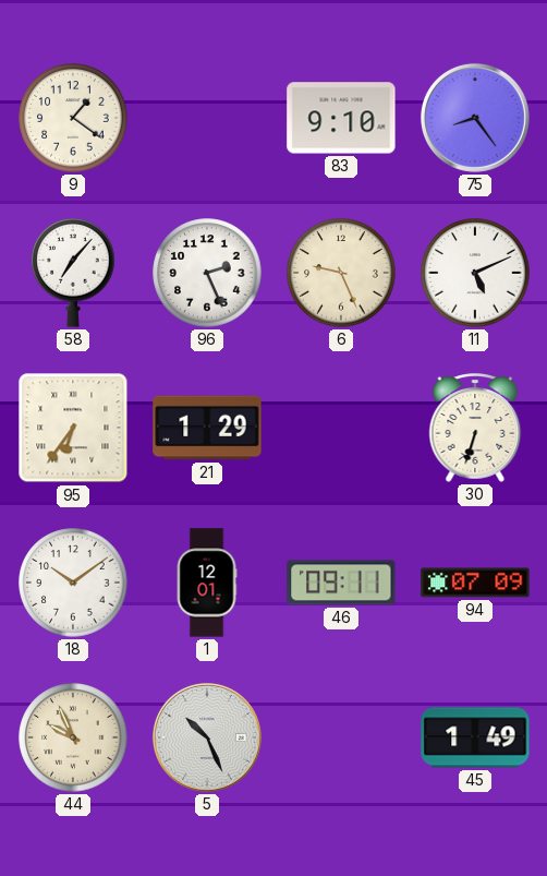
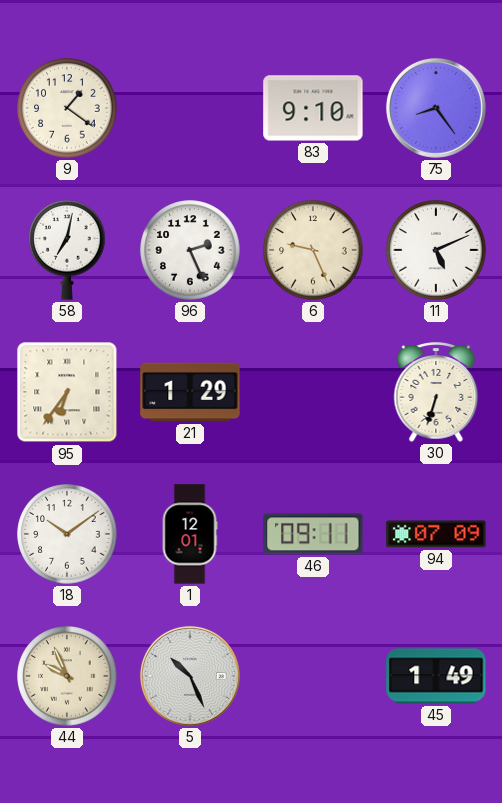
58: 7:07 -> 7:02 (67, 250)
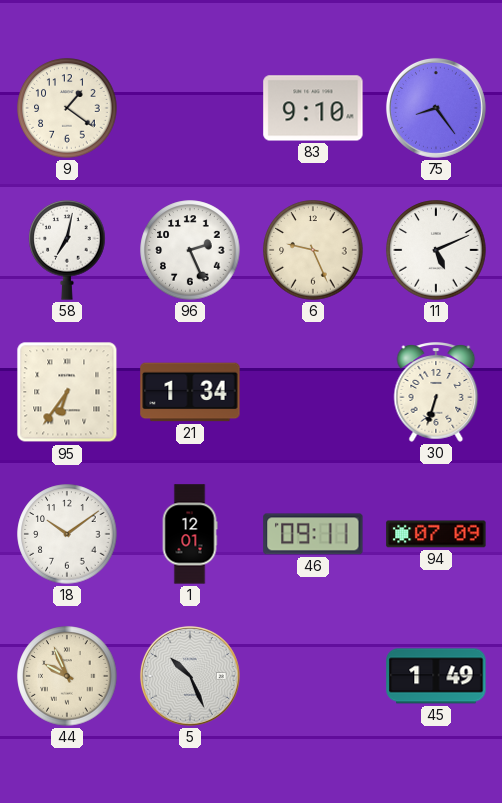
21: 1:29 -> 1:34 (190, 392)
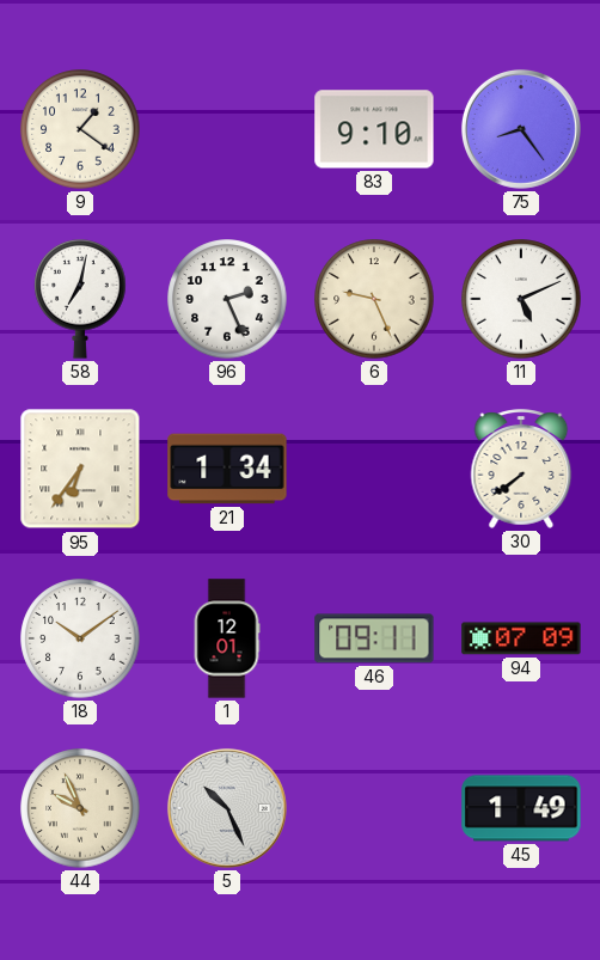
30: 6:33 -> 7:39 (521, 469)
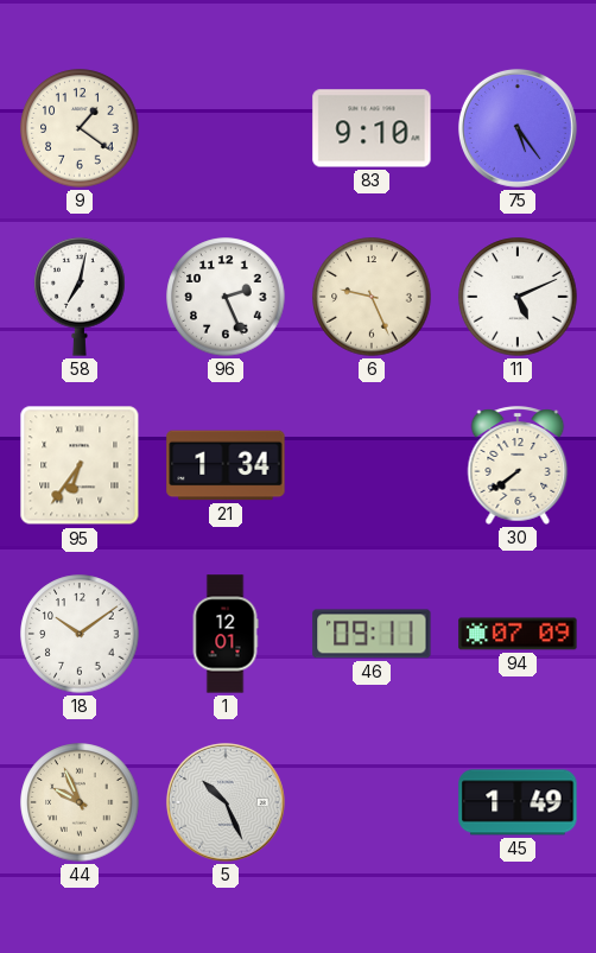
75: 8:24 -> 5:24 (518, 128)
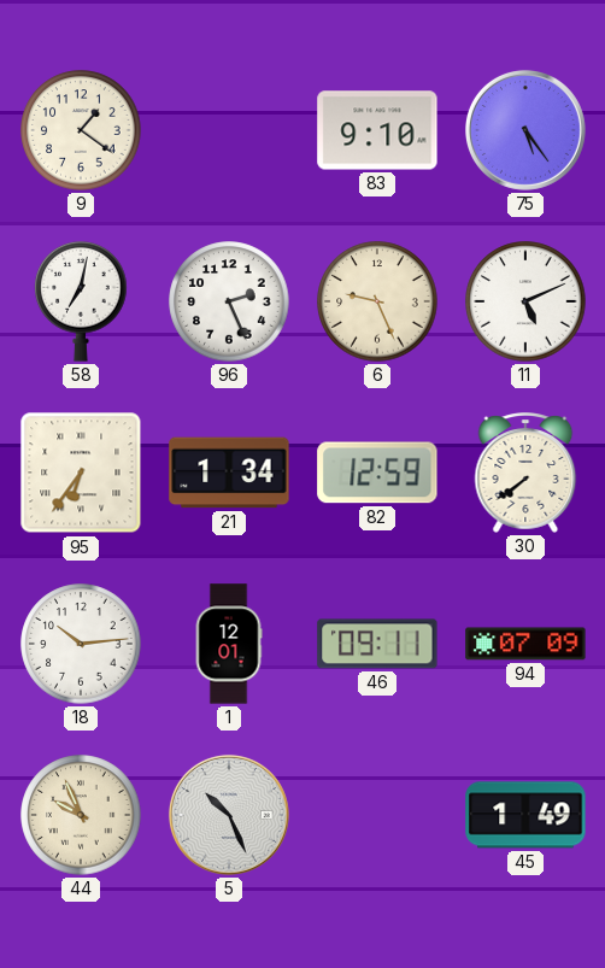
82: none -> 12:59 (377, 473)
18: 10:09 -> 10:14 (81, 644)
